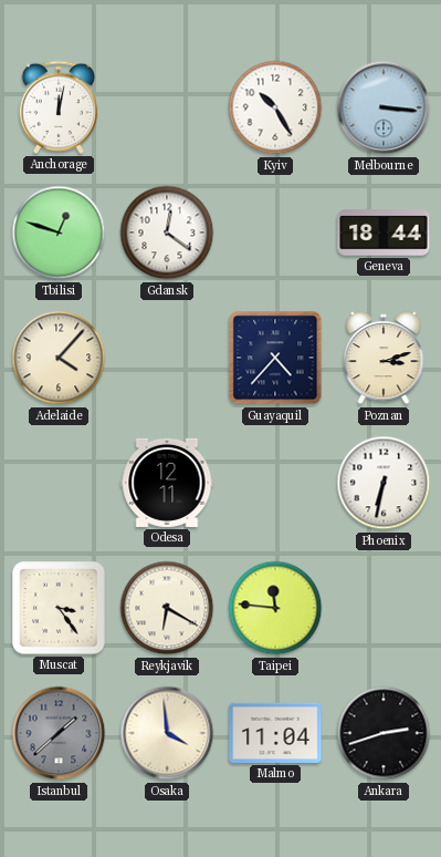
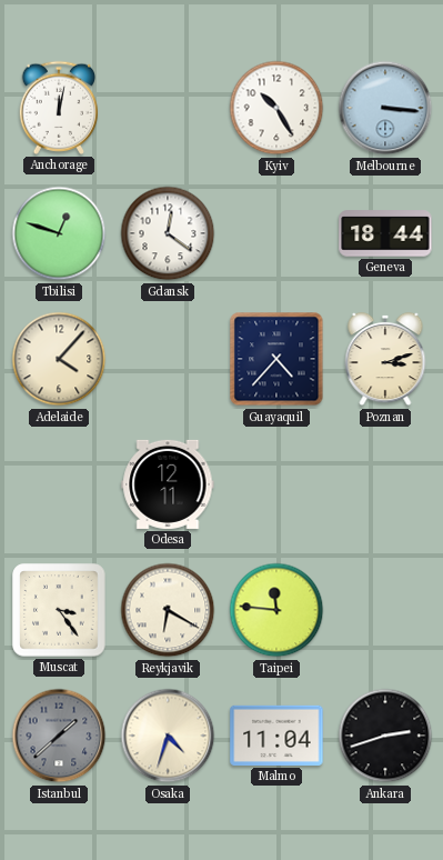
Phoenix: 6:32 -> none (384, 483)
Osaka: 3:59 -> 4:33 (168, 736)
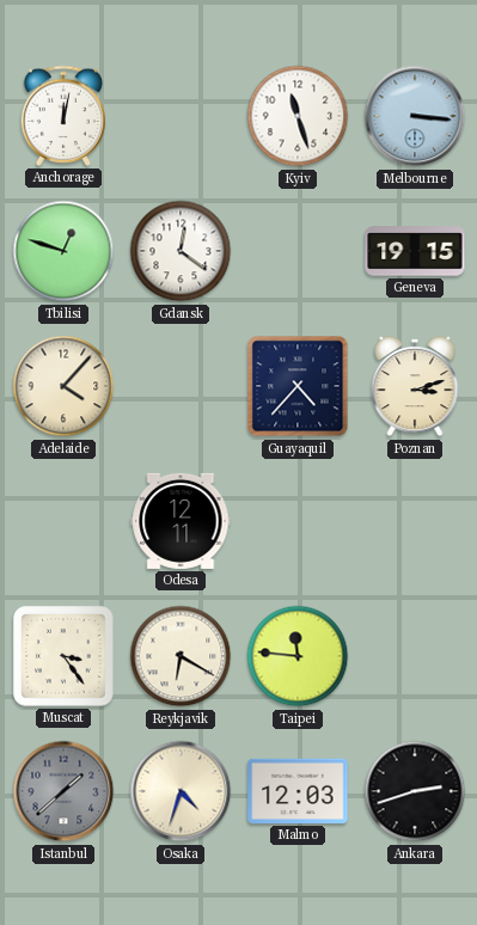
Kyiv: 10:25 -> 11:27 (298, 116)
Geneva: 18:44 -> 19:15 (415, 251)
Malmo: 11:04 -> 12:03 (298, 791)
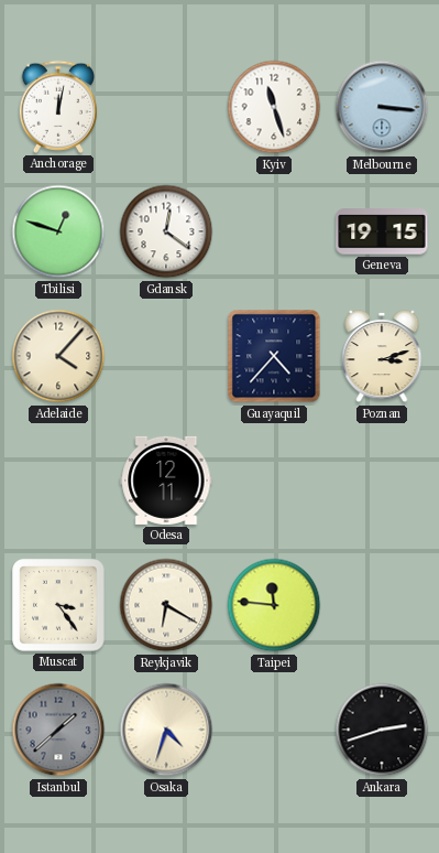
Malmo: 12:03 -> none (298, 791)
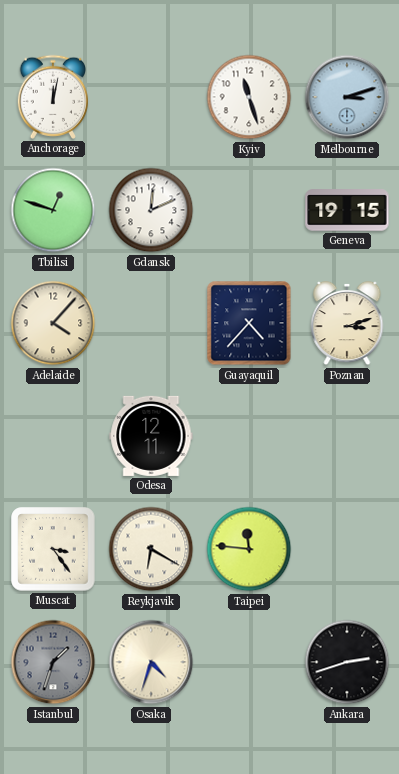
Melbourne: 3:16 -> 3:12 (347, 97)
Gdansk: 12:21 -> 12:11 (151, 210)
Istanbul: 1:38 -> 1:33 (53, 662)
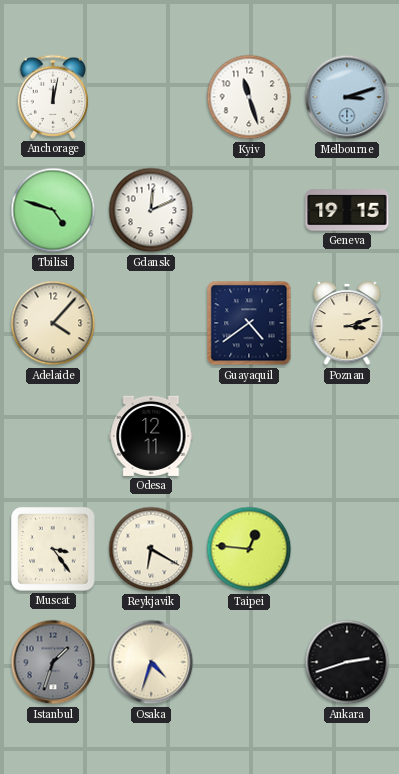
Tbilisi: 12:48 -> 4:48 (53, 210)
Guayaquil: 4:37 -> 4:39 (249, 323)
Taipei: 11:46 -> 12:46 (249, 549)
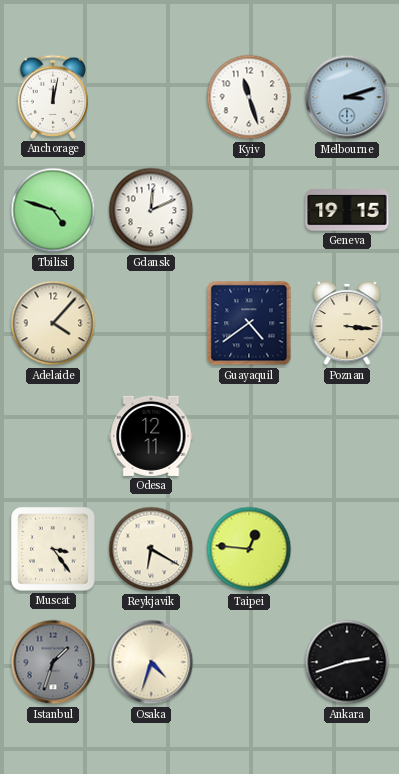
Poznan: 3:12 -> 3:16 (347, 323)
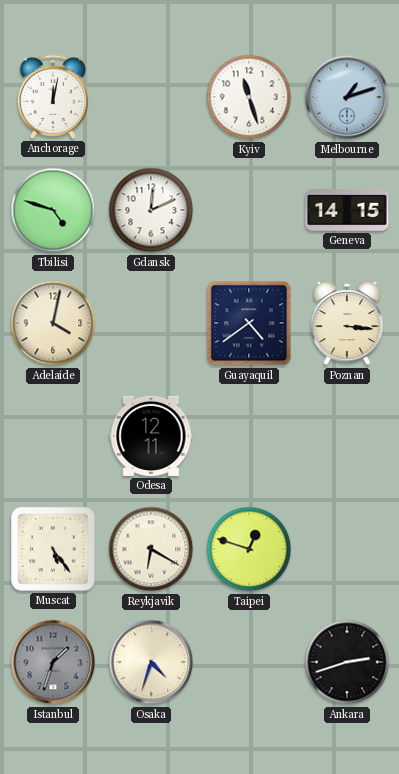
Melbourne: 3:12 -> 1:12 (347, 97)
Geneva: 19:15 -> 14:15 (347, 210)
Adelaide: 4:07 -> 4:02 (53, 323)
Muscat: 3:24 -> 5:24 (53, 549)
Taipei: 12:46 -> 12:48 (249, 549)
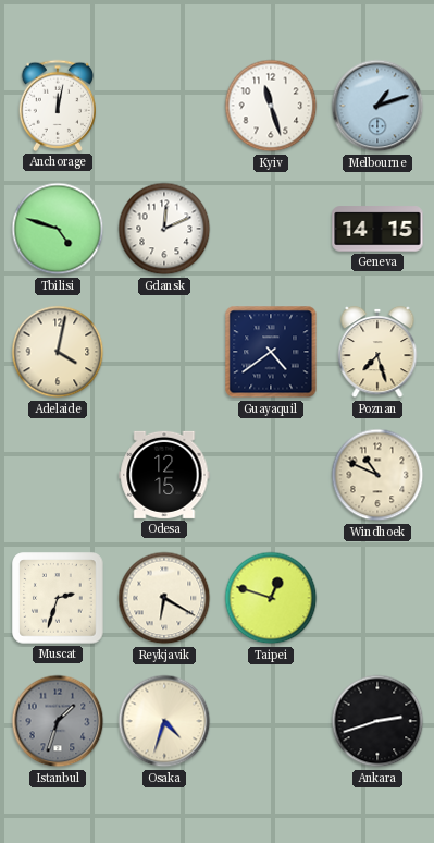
Poznan: 3:16 -> 7:27 (377, 352)
Odesa: 12:11 -> 12:15 (164, 475)
Windhoek: none -> 10:49 (377, 475)
Muscat: 5:24 -> 2:33 (58, 598)
